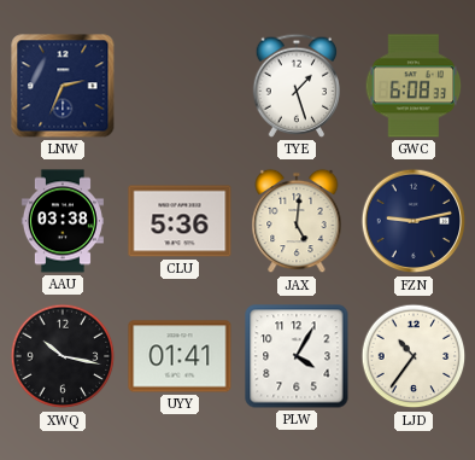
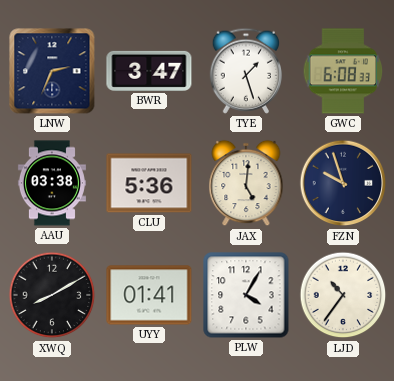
BWR: none -> 3:47 (149, 71)
FZN: 9:13 -> 9:57 (343, 183)
XWQ: 10:17 -> 8:10 (52, 295)
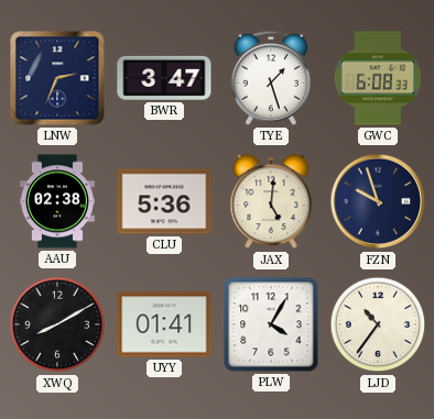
AAU: 03:38 -> 02:38 (57, 201)
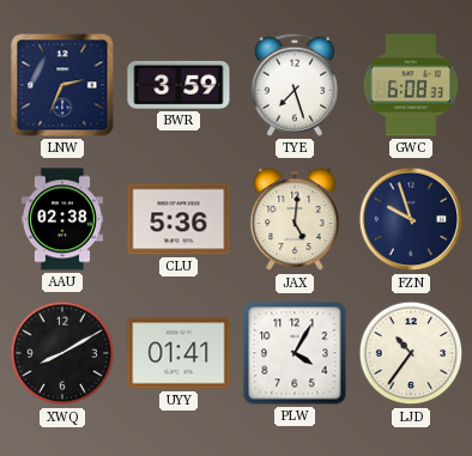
BWR: 3:47 -> 3:59 (178, 85)
TYE: 1:27 -> 7:27 (294, 85)
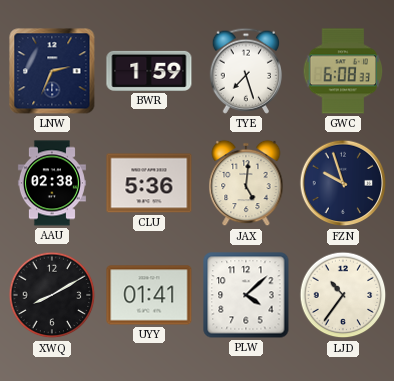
BWR: 3:59 -> 1:59 (149, 71)
PLW: 4:05 -> 4:08 (246, 295)
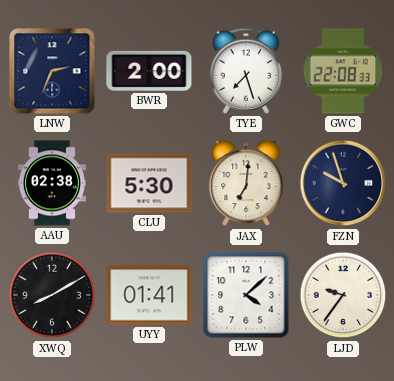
BWR: 1:59 -> 2:00 (149, 71)
GWC: 6:08 -> 22:08 (343, 71)
CLU: 5:36 -> 5:30 (149, 183)
JAX: 5:01 -> 7:01 (246, 183)
LJD: 10:36 -> 9:36 (343, 295)
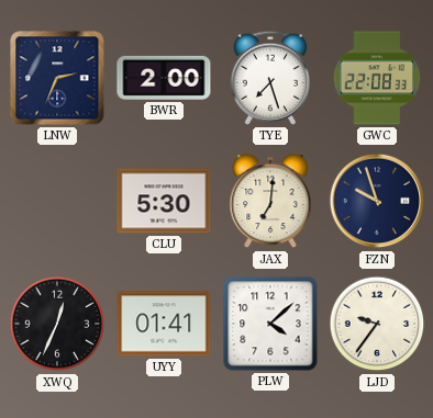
AAU: 02:38 -> none (52, 183)
XWQ: 8:10 -> 12:34 (57, 324)
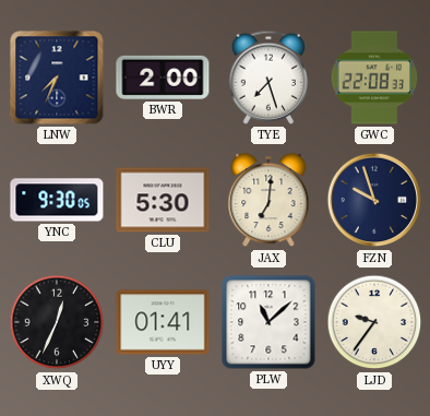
LNW: 2:34 -> 7:34 (57, 78)
YNC: none -> 9:30 (57, 200)
PLW: 4:08 -> 11:08 (268, 322)
